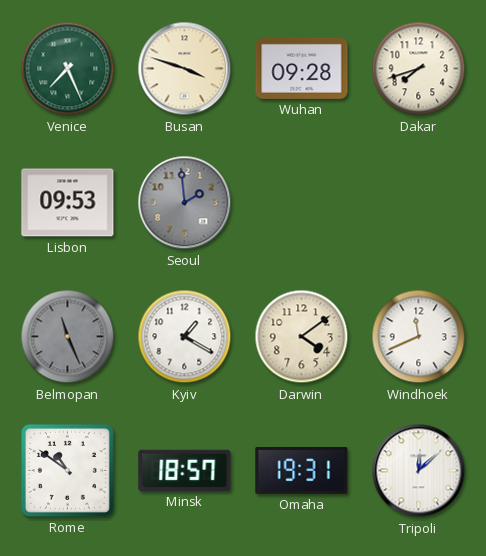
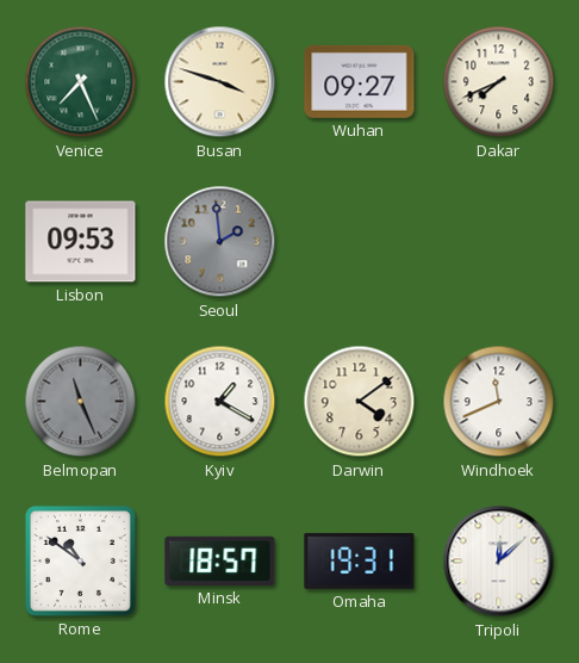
Wuhan: 09:28 -> 09:27 (360, 81)
Dakar: 7:42 -> 7:41 (499, 82)
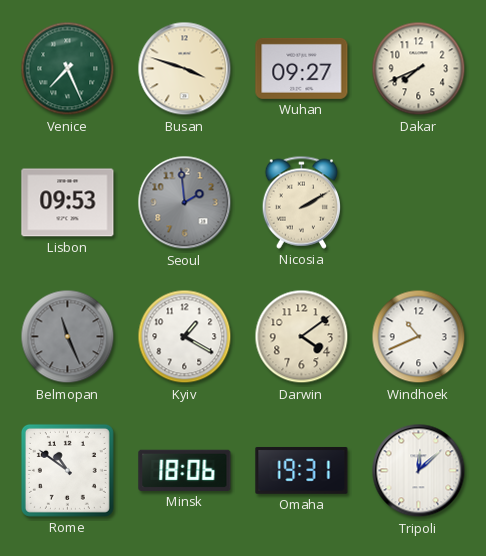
Nicosia: none -> 2:10 (301, 202)
Windhoek: 11:41 -> 10:41 (419, 337)
Minsk: 18:57 -> 18:06 (185, 470)
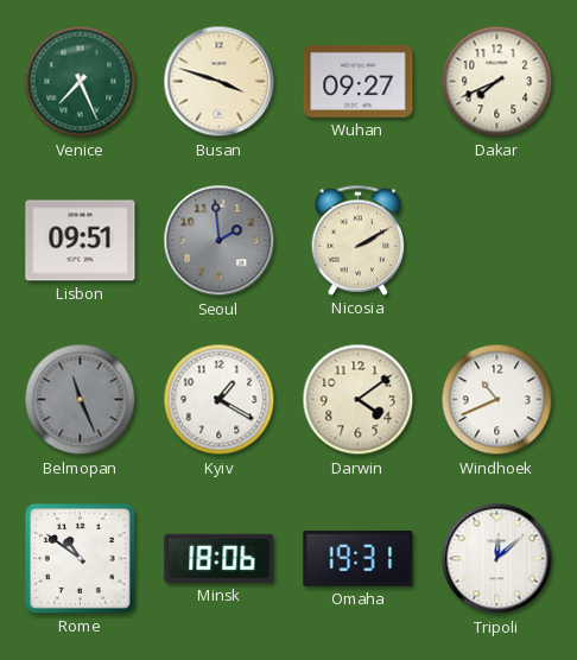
Lisbon: 09:53 -> 09:51 (81, 241)
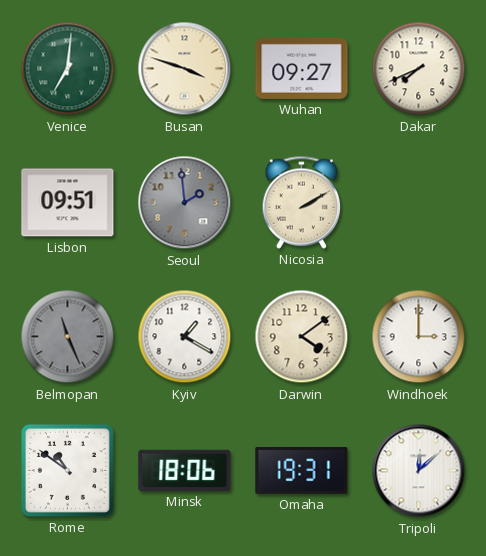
Venice: 7:26 -> 7:01 (68, 69)
Windhoek: 10:41 -> 3:00 (419, 337)
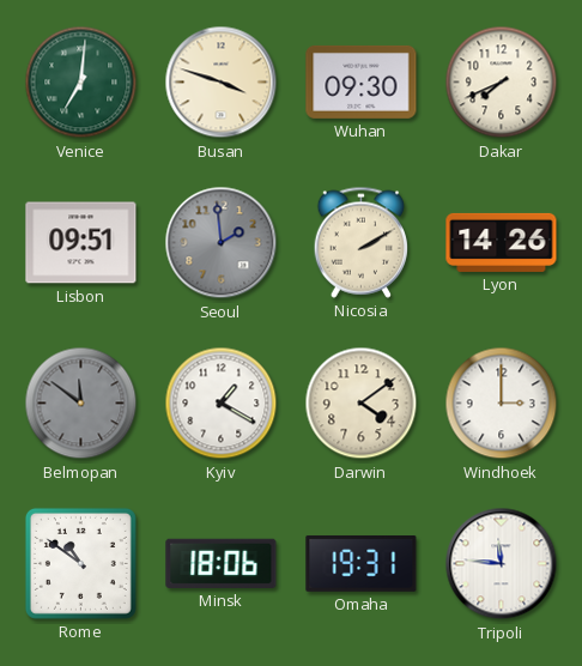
Wuhan: 09:27 -> 09:30 (362, 81)
Lyon: none -> 14:26 (502, 242)
Belmopan: 11:26 -> 11:51 (81, 404)
Tripoli: 12:08 -> 11:46 (502, 564)
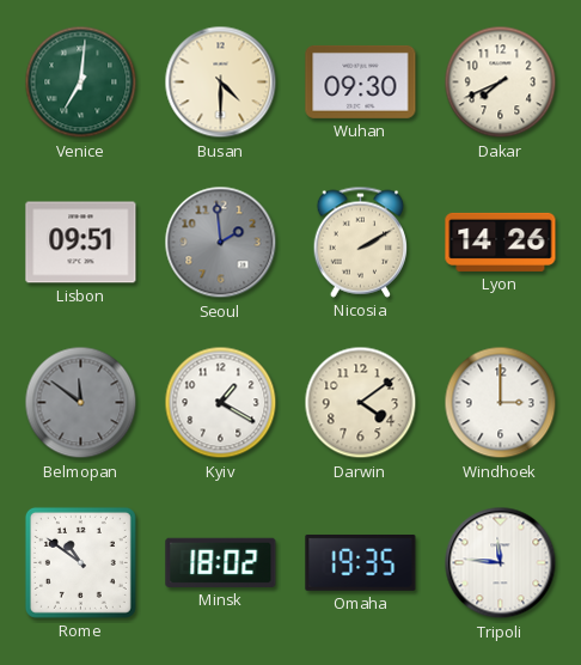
Busan: 3:48 -> 4:30 (221, 83)
Minsk: 18:06 -> 18:02 (221, 562)
Omaha: 19:31 -> 19:35 (361, 562)
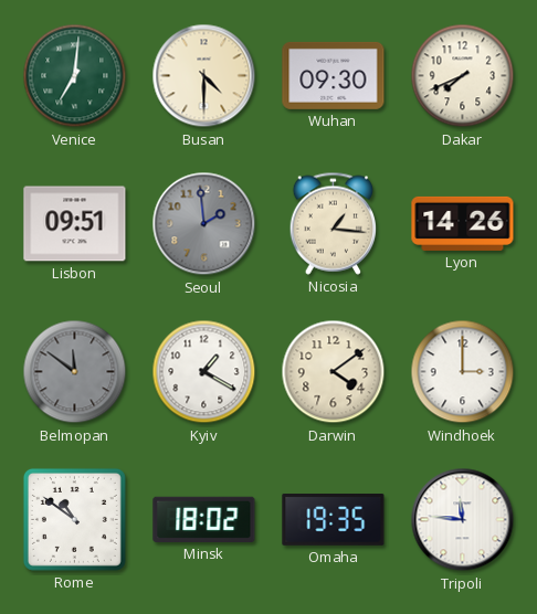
Nicosia: 2:10 -> 1:16 (333, 223)
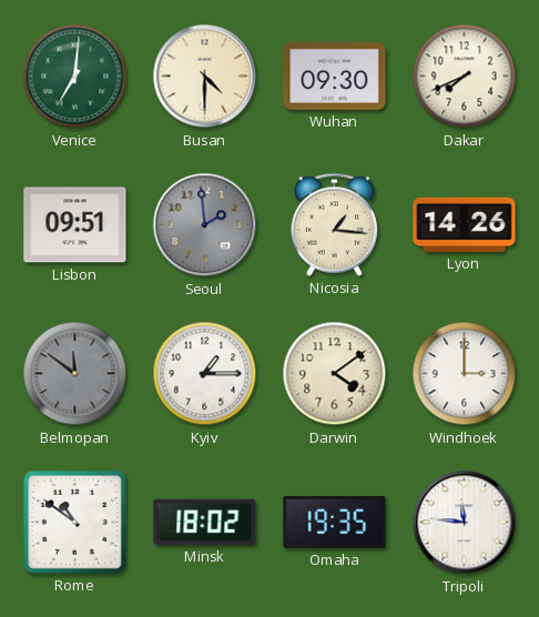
Kyiv: 1:20 -> 1:15 (205, 374)
